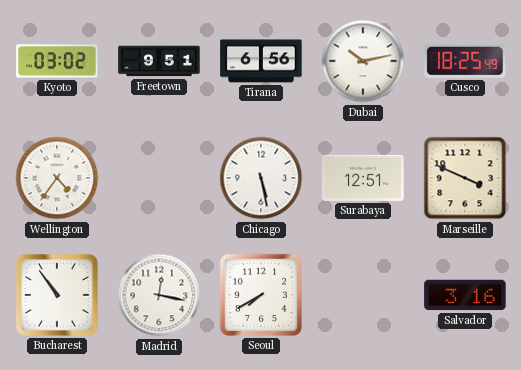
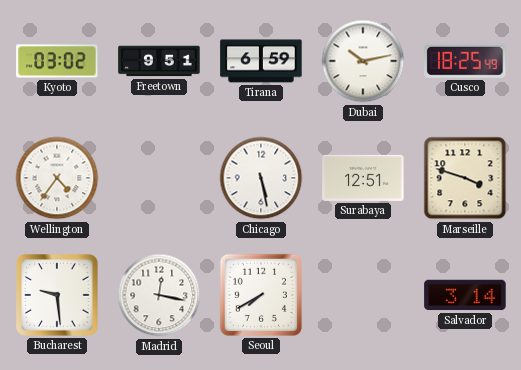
Tirana: 6:56 -> 6:59 (261, 61)
Marseille: 3:49 -> 3:48 (465, 178)
Bucharest: 10:54 -> 9:29 (57, 295)
Salvador: 3:16 -> 3:14 (465, 295)
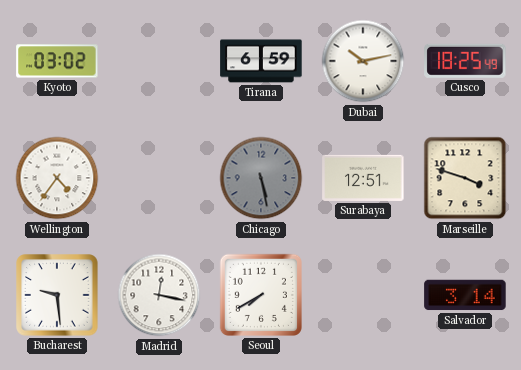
Freetown: 9:51 -> none (159, 61)
Chicago dial: white -> grey (261, 178)
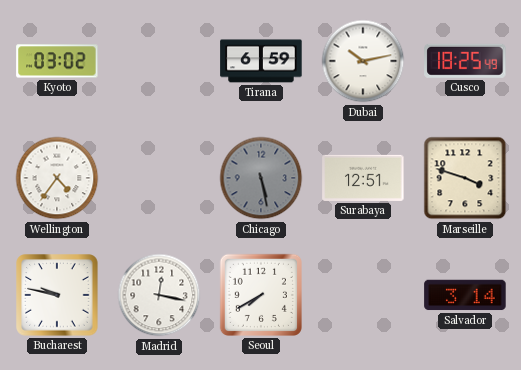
Bucharest: 9:29 -> 9:47 (57, 295)
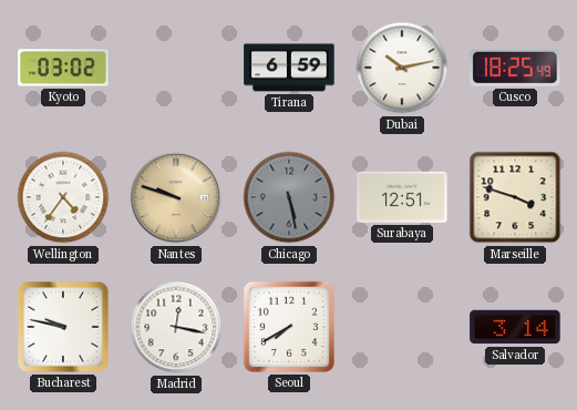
Nantes: none -> 9:48 (176, 197)
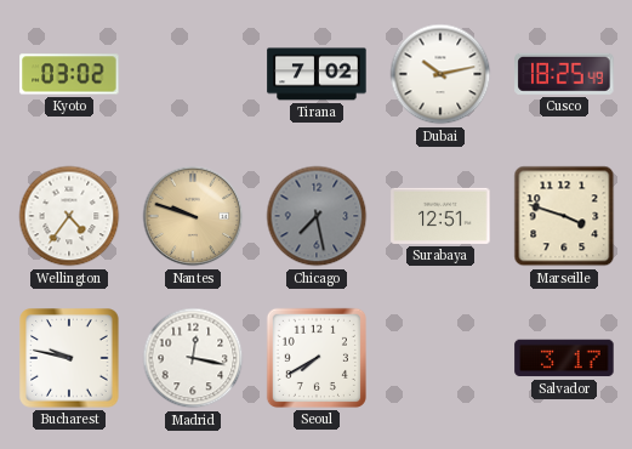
Tirana: 6:59 -> 7:02 (317, 74)
Chicago: 5:28 -> 7:28 (317, 216)
Salvador: 3:14 -> 3:17 (564, 358)
